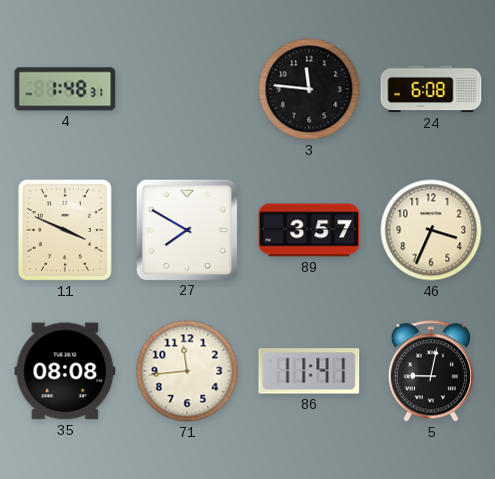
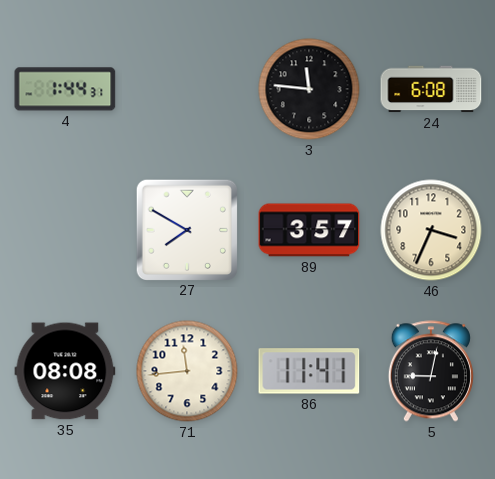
4: 1:48 -> 1:44 (65, 89)
11: 3:49 -> none (65, 230)
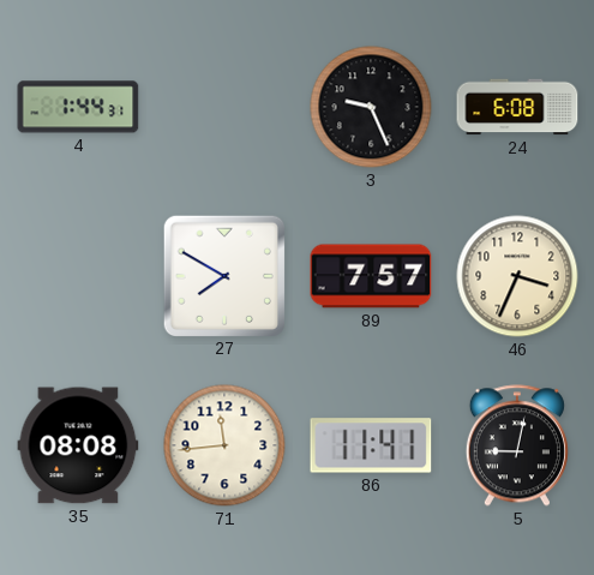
3: 11:46 -> 9:26 (371, 107)
89: 3:57 -> 7:57 (371, 276)
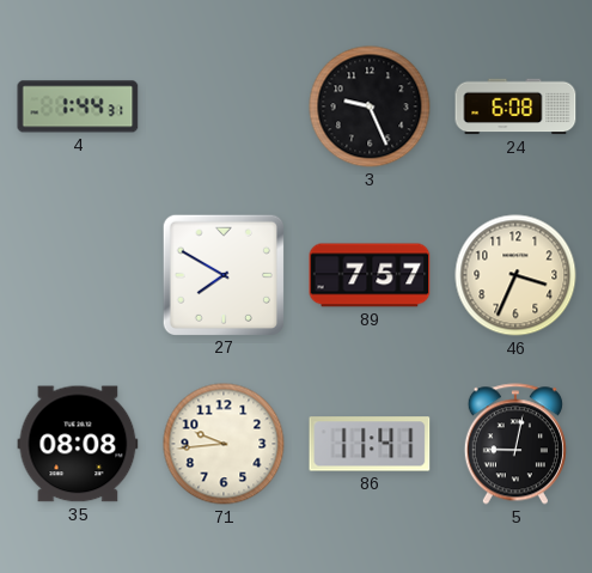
71: 11:44 -> 9:44 (224, 444)
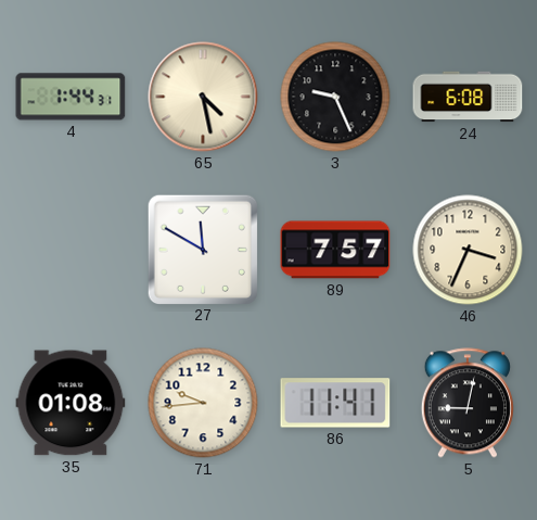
65: none -> 4:28 (203, 97)
27: 7:50 -> 11:50 (202, 249)
35: 08:08 -> 01:08 (71, 403)
